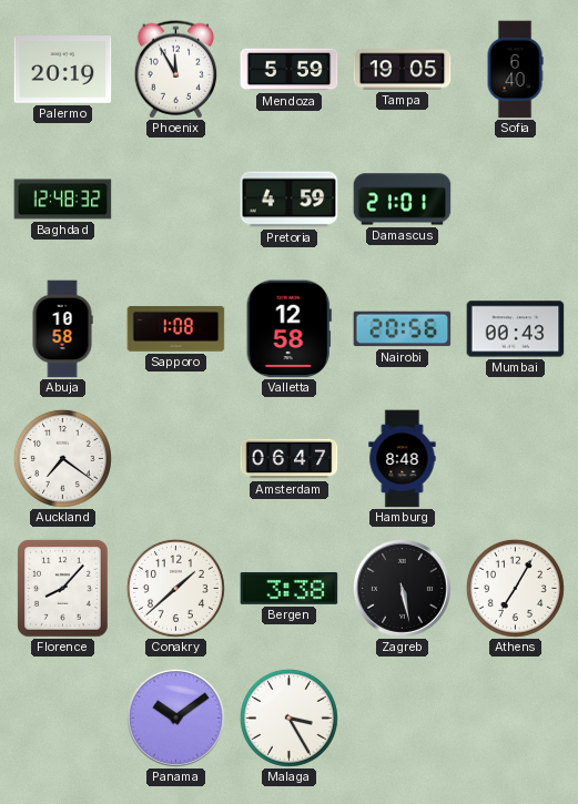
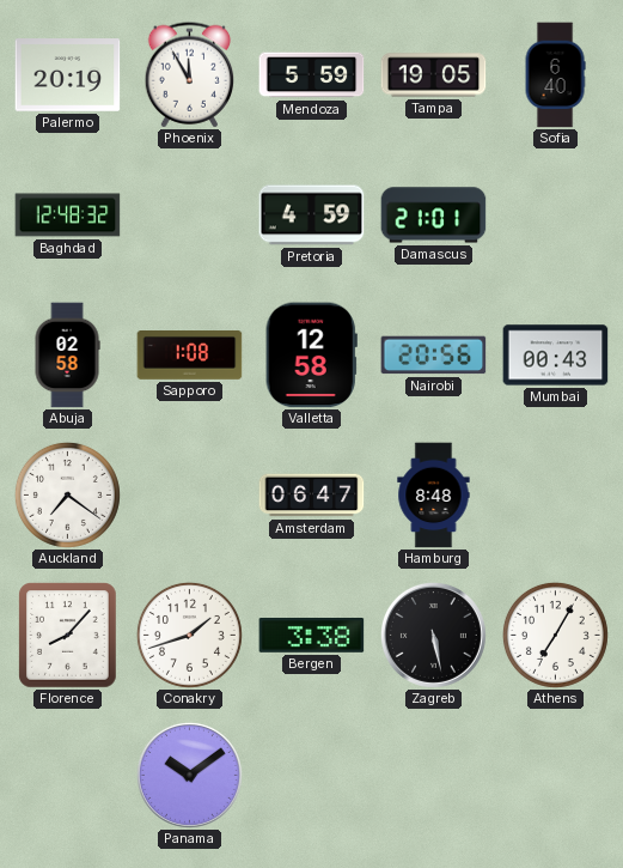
Abuja: 10:58 -> 02:58 (67, 356)
Conakry: 1:38 -> 1:42 (189, 635)
Malaga: 3:25 -> none (288, 718)
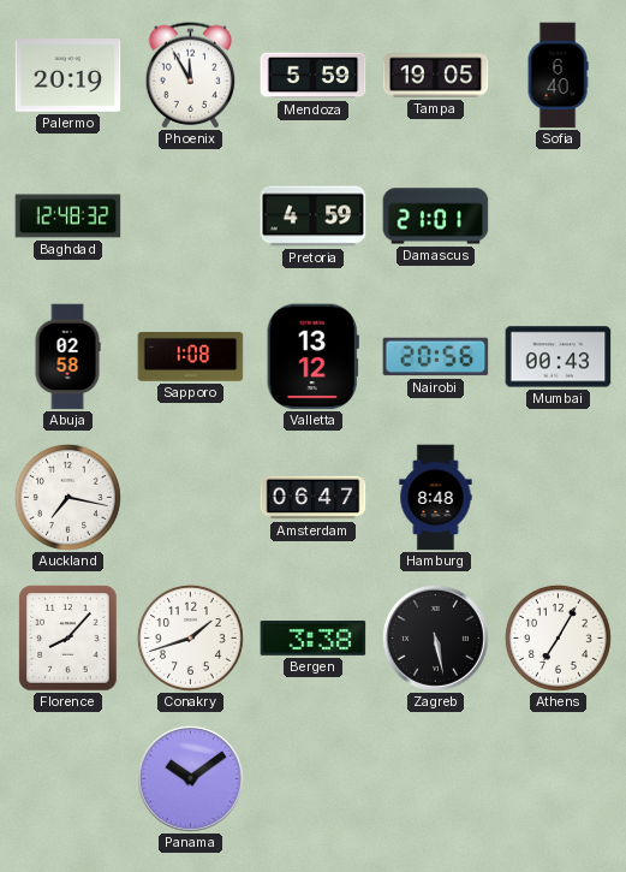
Valletta: 12:58 -> 13:12 (312, 357)
Auckland: 7:21 -> 7:17 (67, 497)
